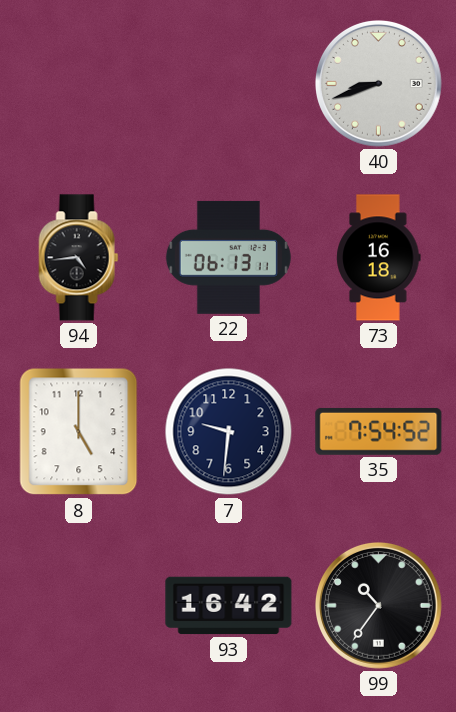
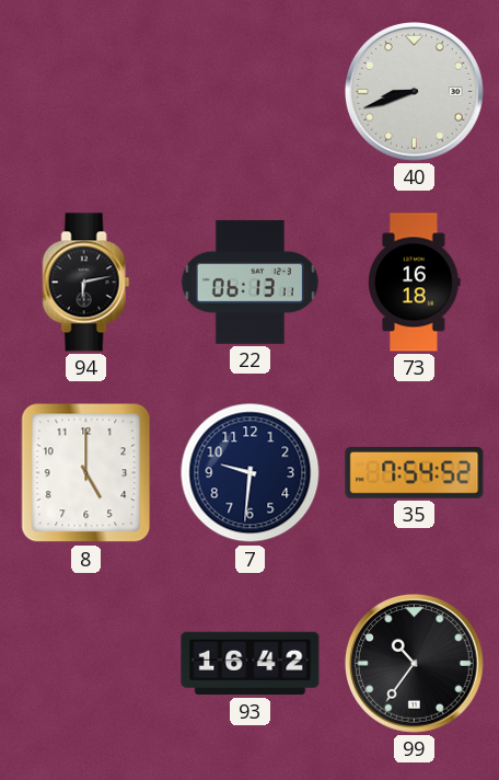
94: 4:44 -> 6:13 (86, 283)
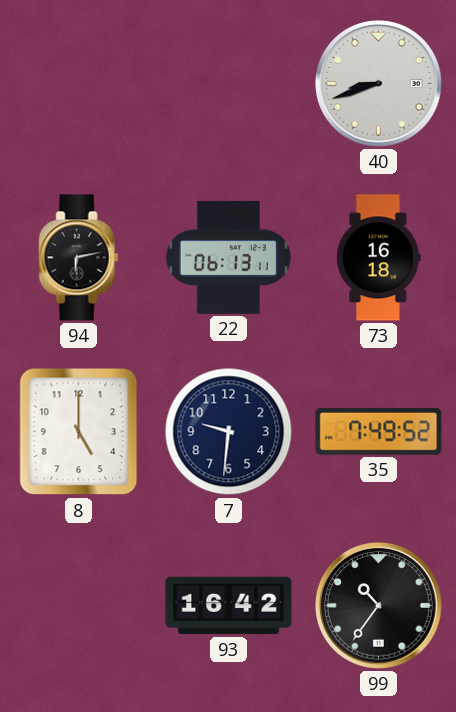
35: 7:54 -> 7:49 (379, 431)
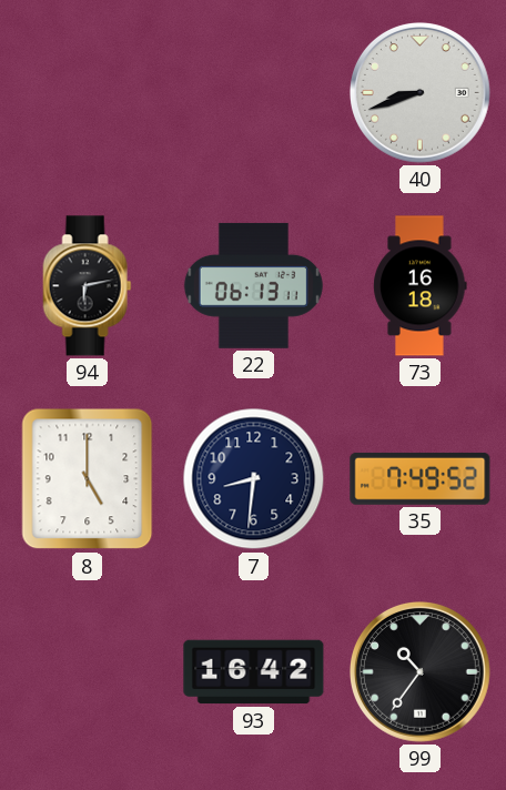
7: 9:31 -> 8:31 (254, 479)
